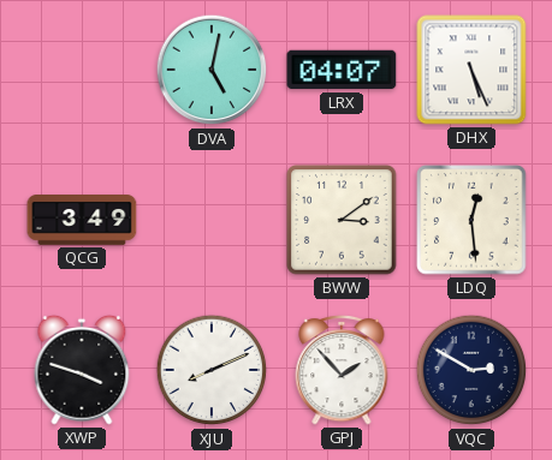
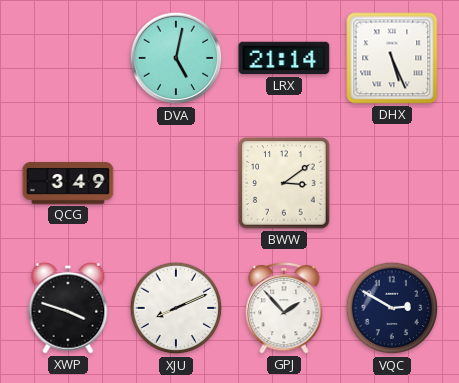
LRX: 04:07 -> 21:14 (284, 58)
LDQ: 12:29 -> none (471, 220)
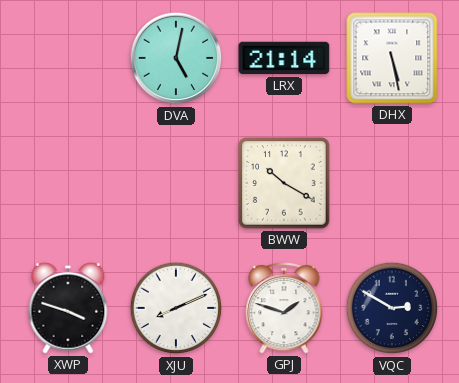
DHX: 5:26 -> 5:28 (392, 58)
QCG: 3:49 -> none (68, 184)
BWW: 3:09 -> 10:20 (284, 183)
GPJ: 1:53 -> 1:48 (284, 308)
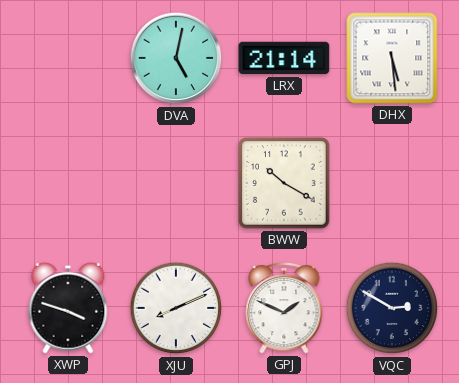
DHX: 5:28 -> 5:29 (392, 58)
GPJ: 1:48 -> 1:49 (284, 308)
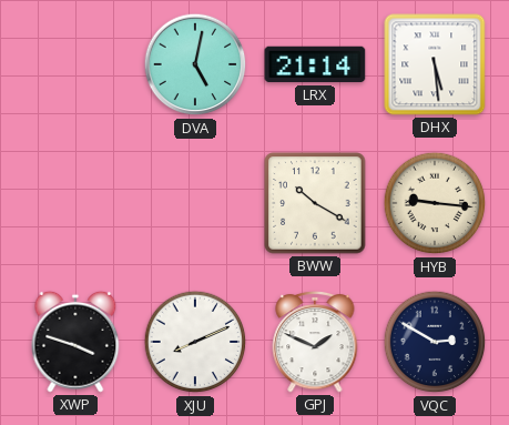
HYB: none -> 9:16 (435, 203)
